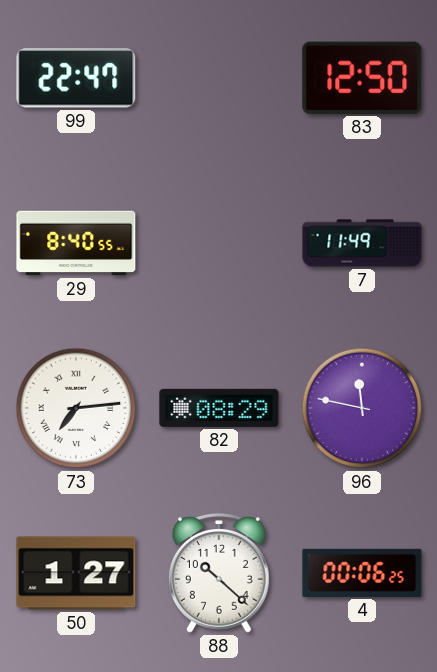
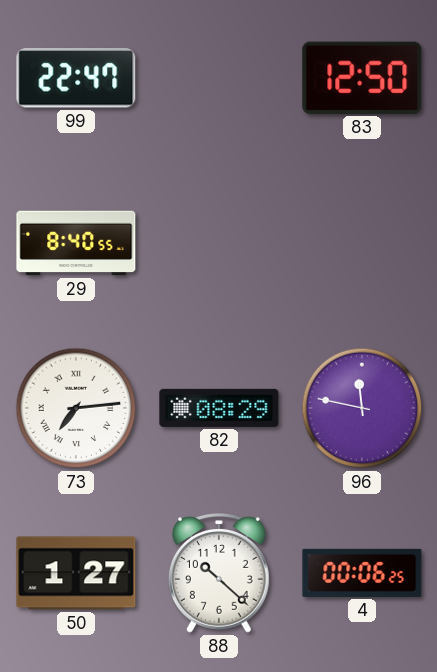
7: 11:49 -> none (362, 243)
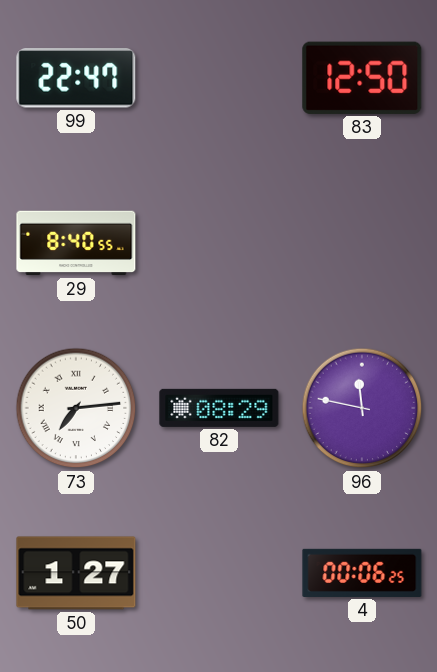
88: 10:22 -> none (220, 573)
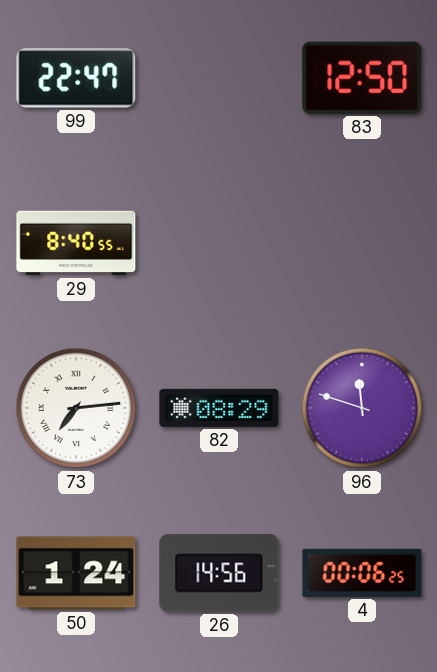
96: 11:47 -> 11:48 (362, 408)
50: 1:27 -> 1:24 (76, 573)
26: none -> 14:56 (219, 573)
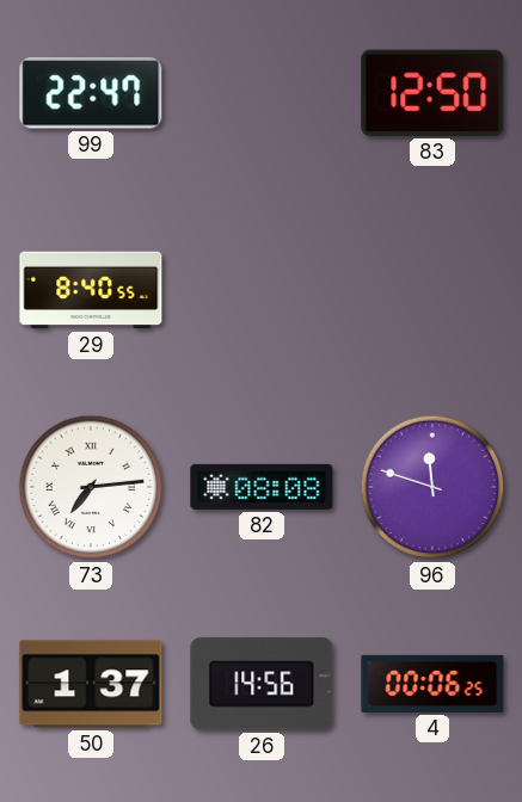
82: 08:29 -> 08:08 (262, 487)
50: 1:24 -> 1:37 (91, 684)
